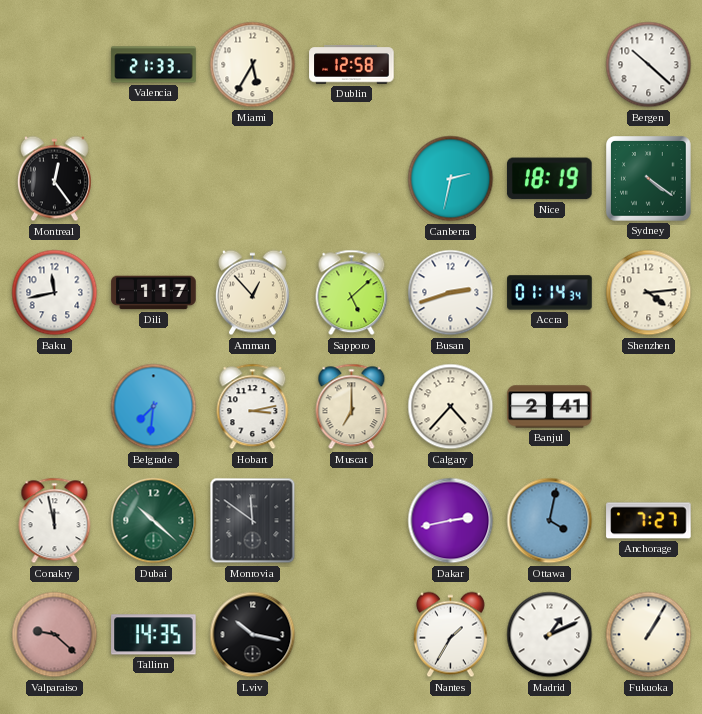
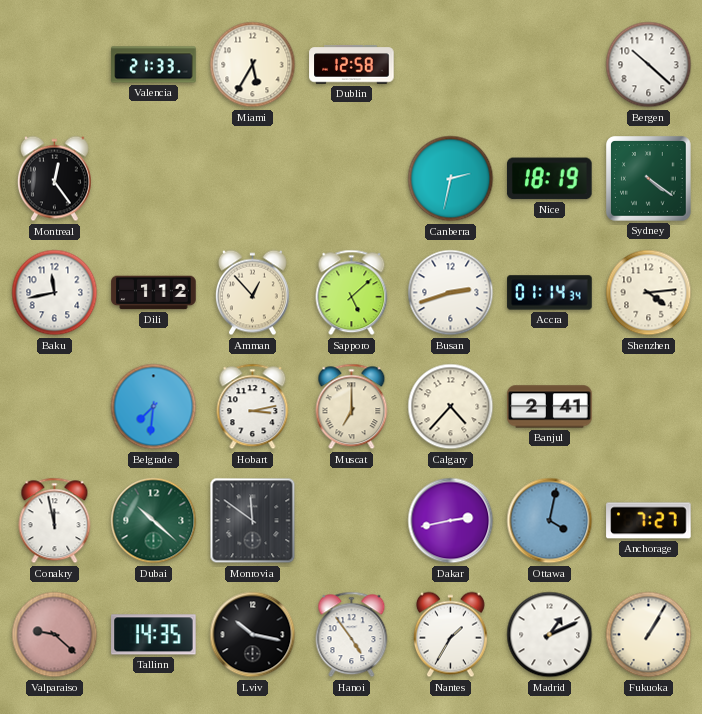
Dili: 1:17 -> 1:12 (154, 293)
Hanoi: none -> 4:54 (352, 635)
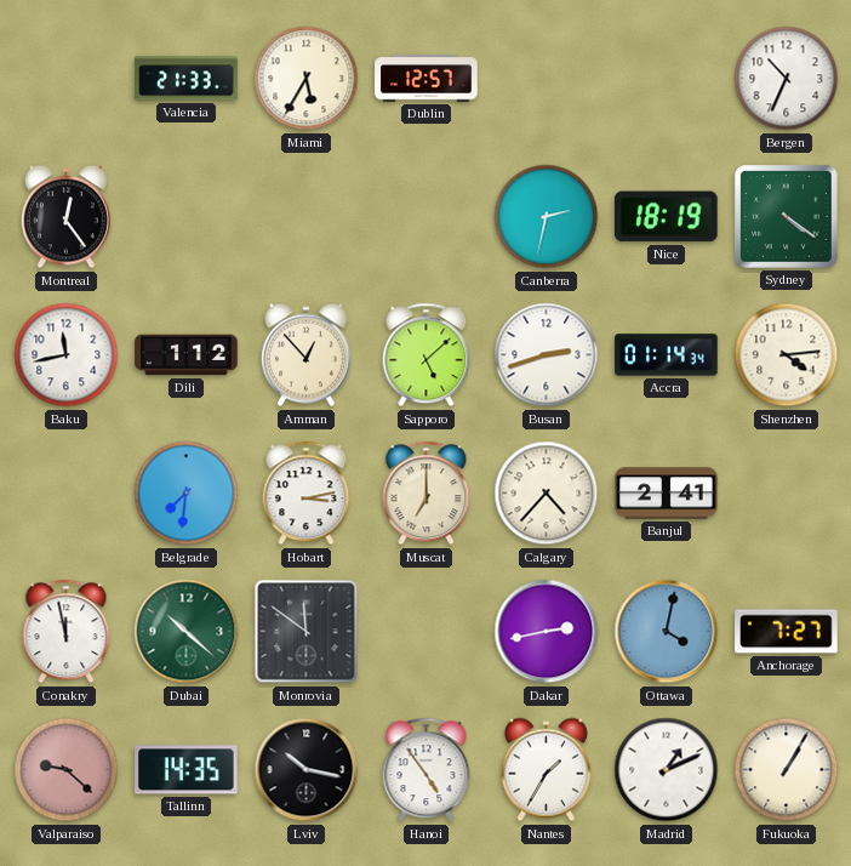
Dublin: 12:58 -> 12:57 (427, 79)
Bergen: 10:22 -> 10:34 (787, 79)
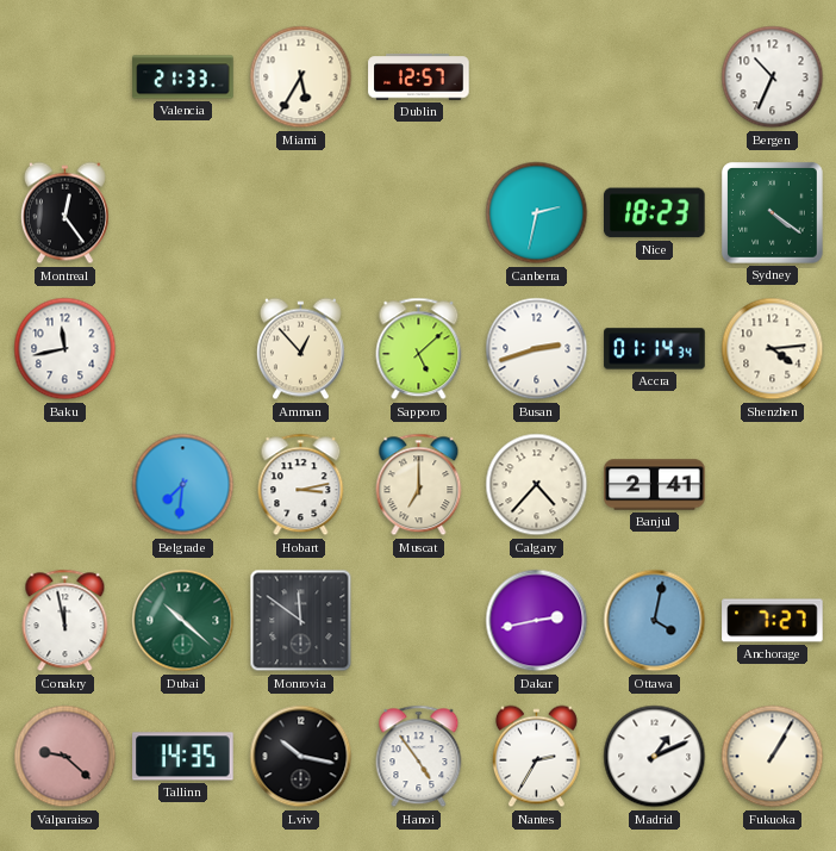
Nice: 18:19 -> 18:23 (655, 213)
Dili: 1:12 -> none (187, 355)
Nantes: 1:35 -> 2:35 (536, 757)
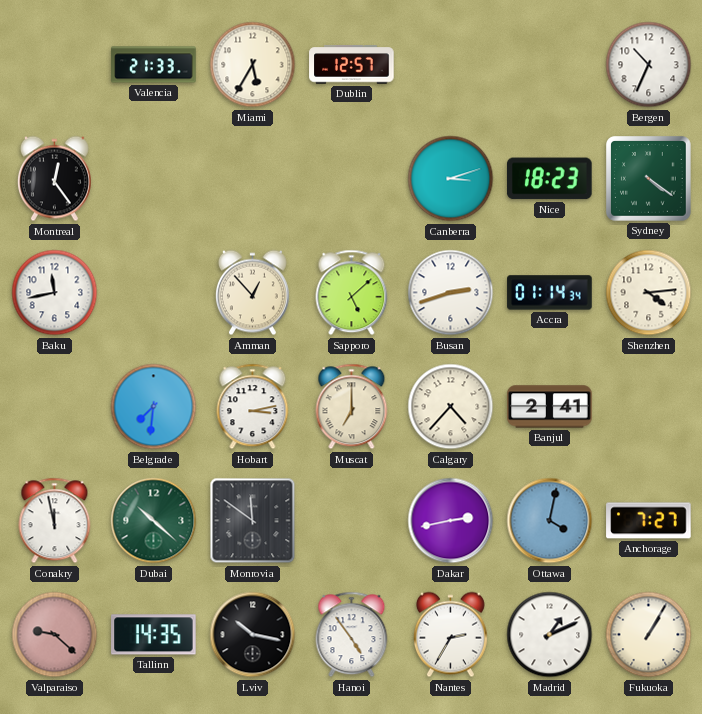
Canberra: 2:32 -> 3:12 (451, 179)
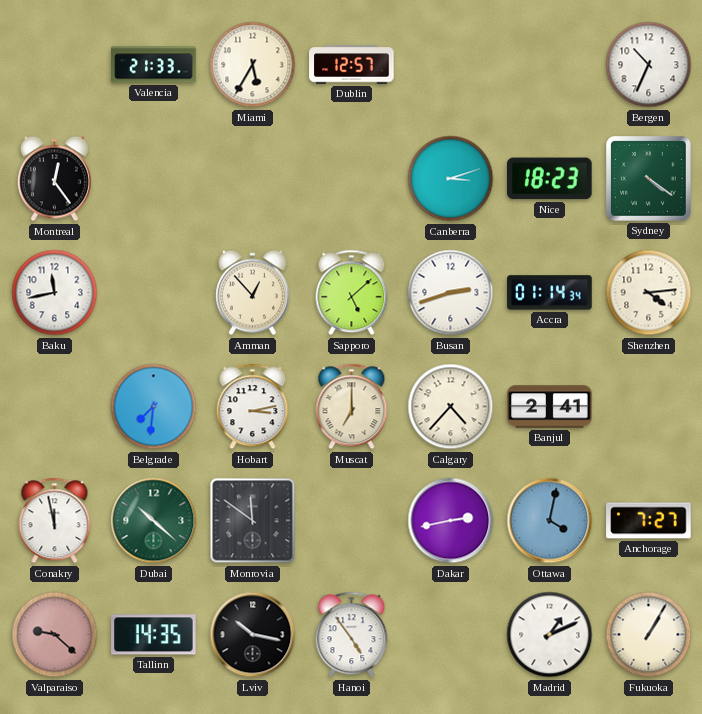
Nantes: 2:35 -> none (450, 635)
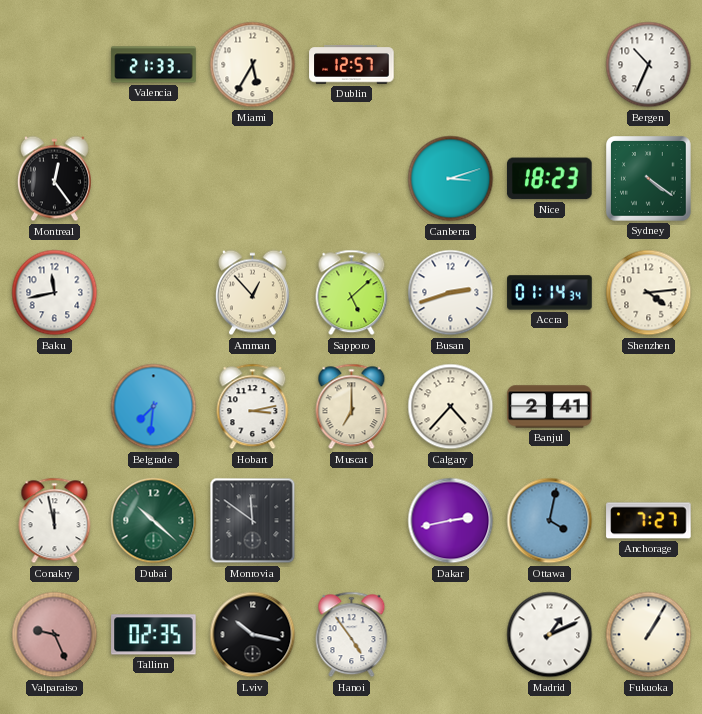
Valparaiso: 9:22 -> 9:26 (55, 635)
Tallinn: 14:35 -> 02:35 (154, 635)
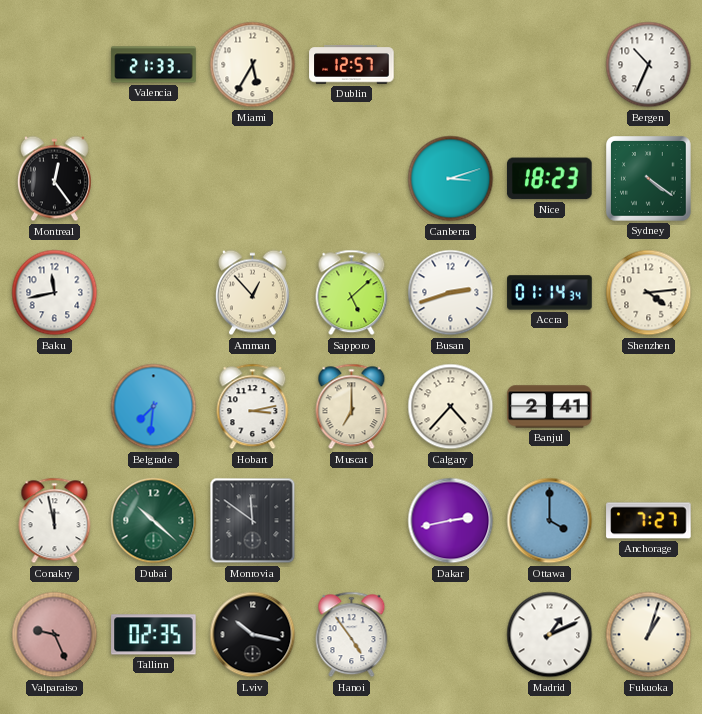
Ottawa: 4:02 -> 4:00 (550, 521)
Fukuoka: 1:05 -> 1:03 (649, 635)
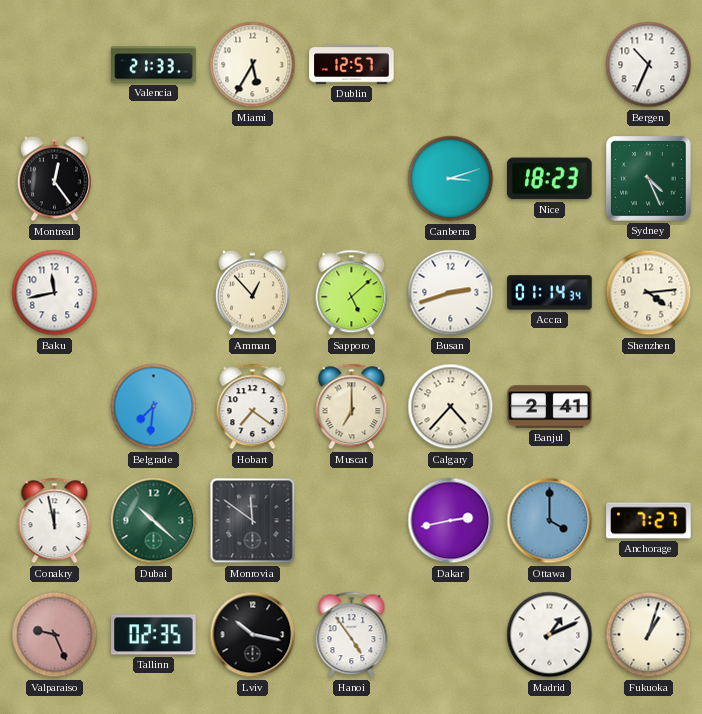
Sydney: 4:21 -> 4:26 (649, 179)
Hobart: 3:13 -> 7:21 (253, 407)
